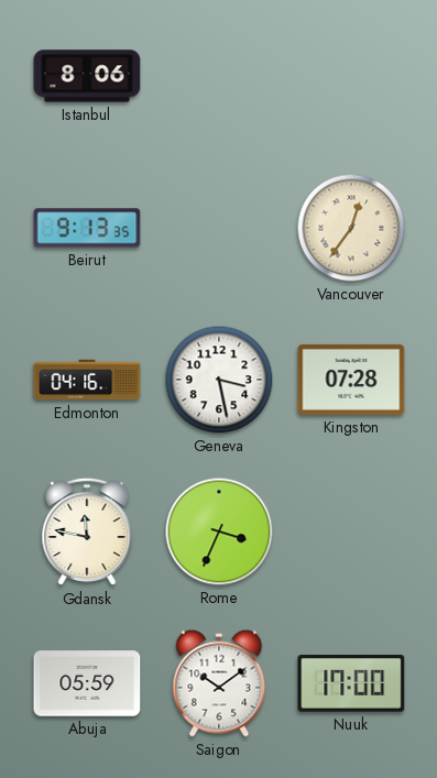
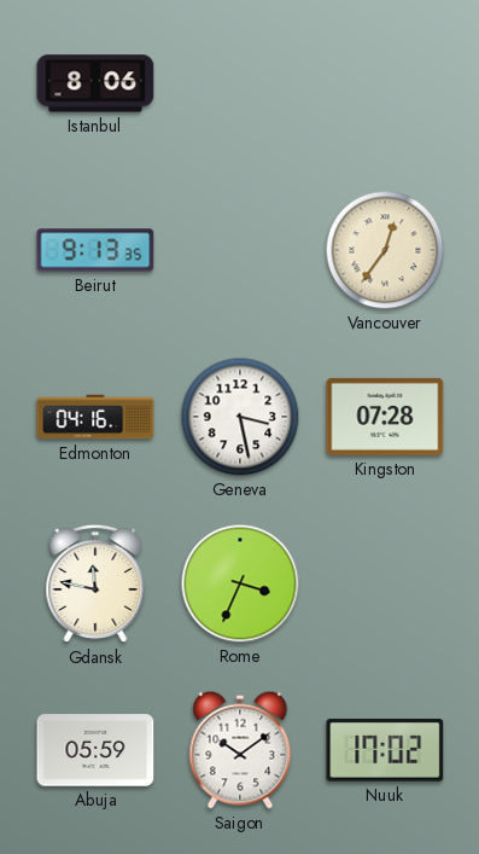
Nuuk: 17:00 -> 17:02 (385, 751)
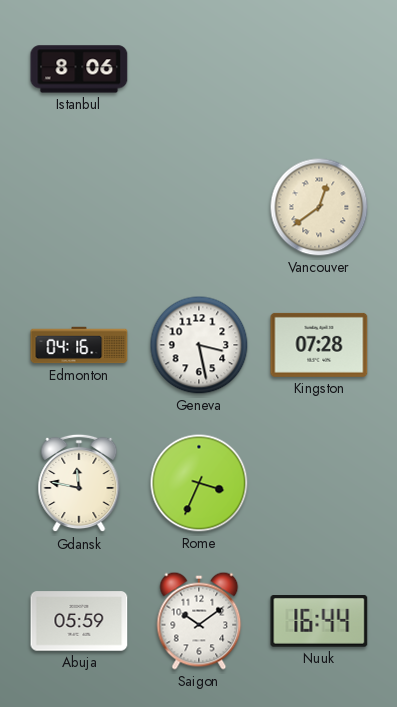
Beirut: 9:13 -> none (95, 250)
Vancouver: 12:36 -> 12:39 (319, 207)
Nuuk: 17:02 -> 16:44 (319, 622)
